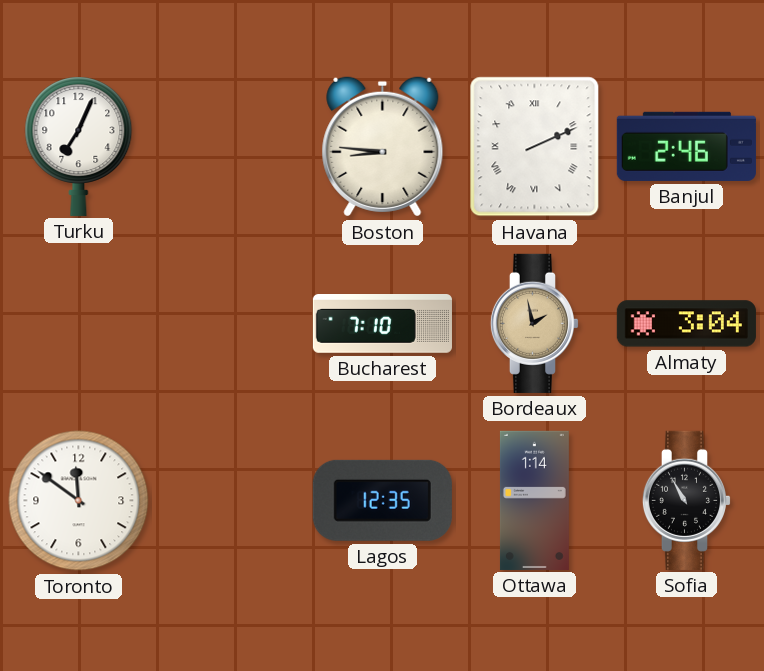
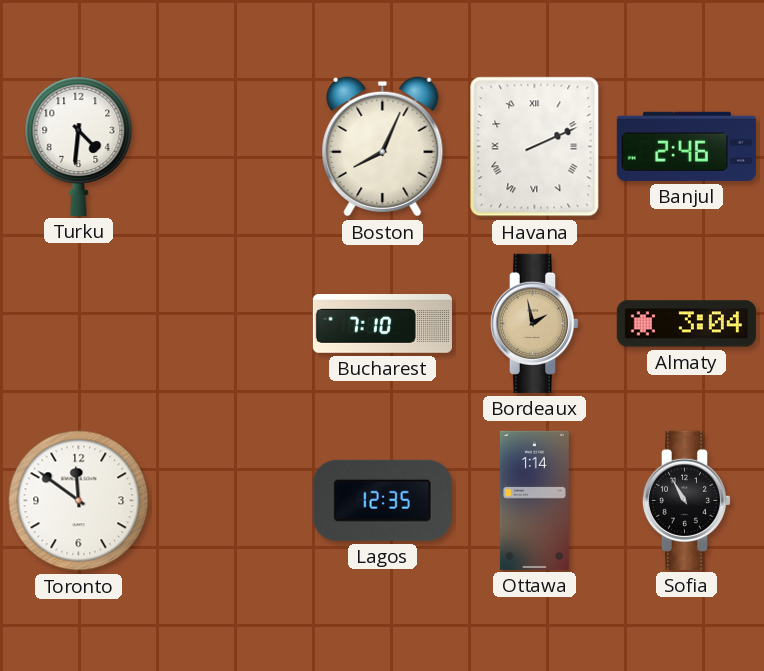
Turku: 7:04 -> 4:31 (79, 146)
Boston: 8:46 -> 8:04 (383, 147)
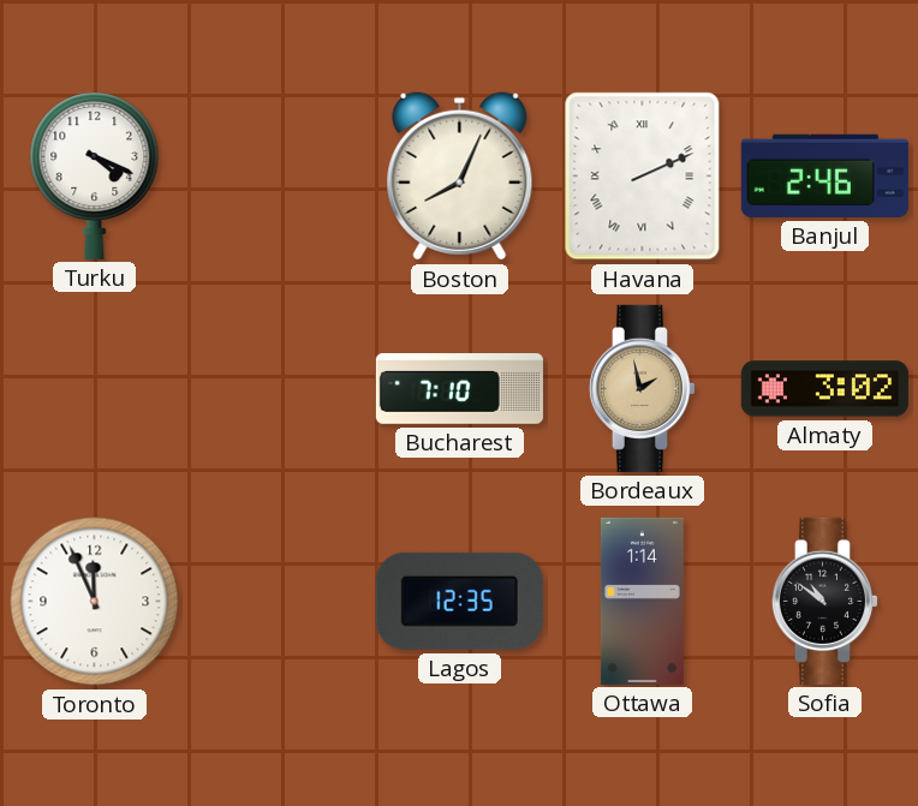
Turku: 4:31 -> 4:19 (95, 175)
Almaty: 3:04 -> 3:02 (824, 389)
Toronto: 11:51 -> 11:56 (95, 602)
Sofia: 10:55 -> 10:51 (824, 601)
